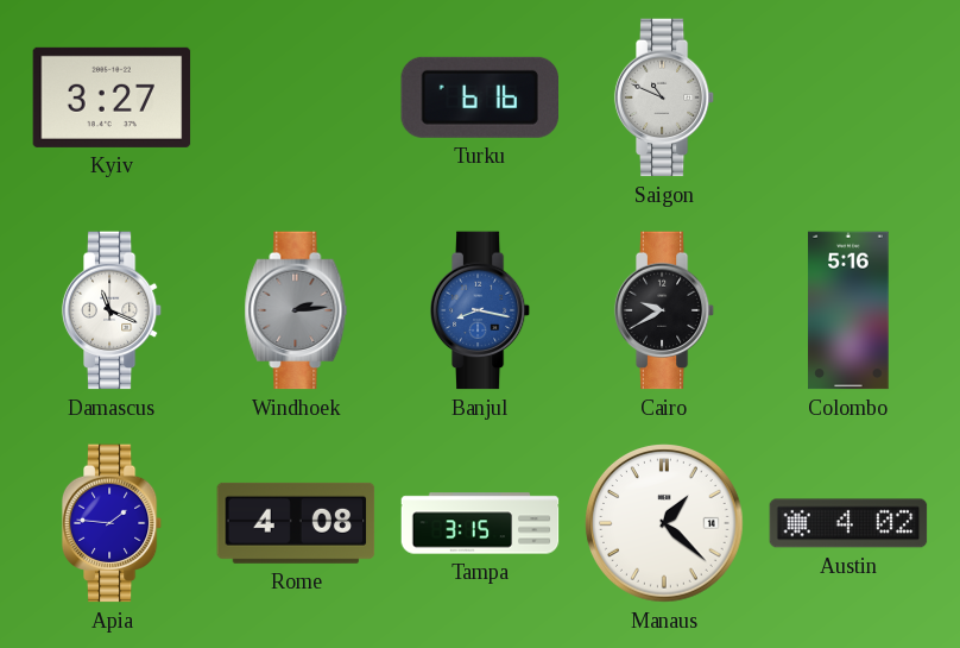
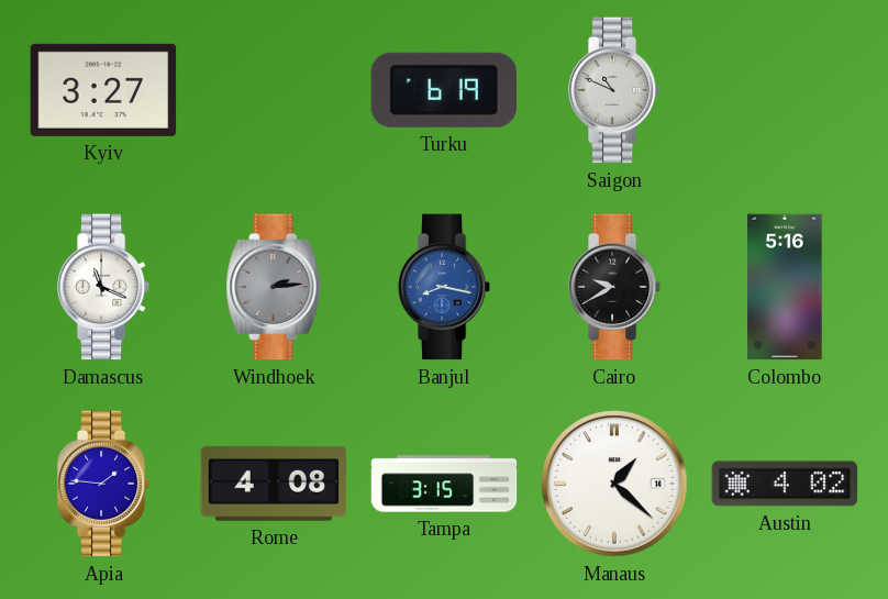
Turku: 6:16 -> 6:19 (443, 90)
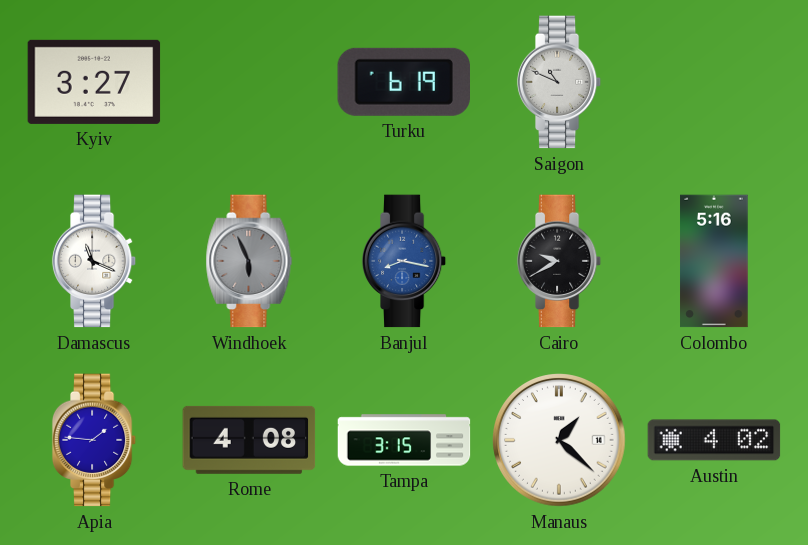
Windhoek: 2:14 -> 5:56 (249, 261)
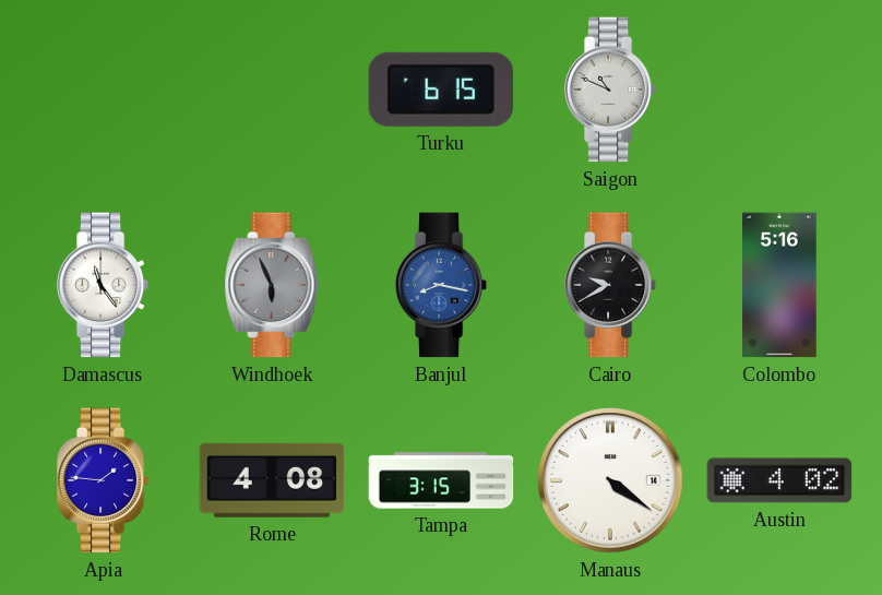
Kyiv: 3:27 -> none (94, 82)
Turku: 6:19 -> 6:15 (440, 90)
Damascus: 11:19 -> 11:24 (103, 285)
Manaus: 1:22 -> 4:21 (610, 480)
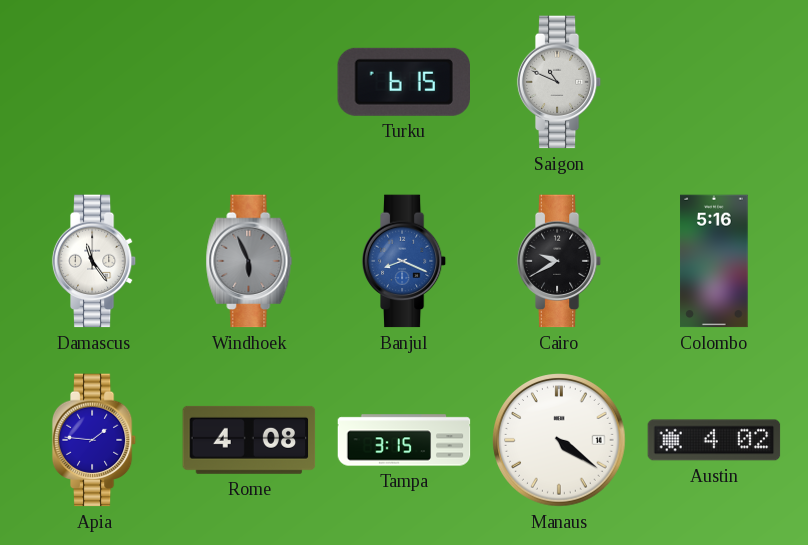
Banjul: 8:17 -> 8:19 (404, 261)
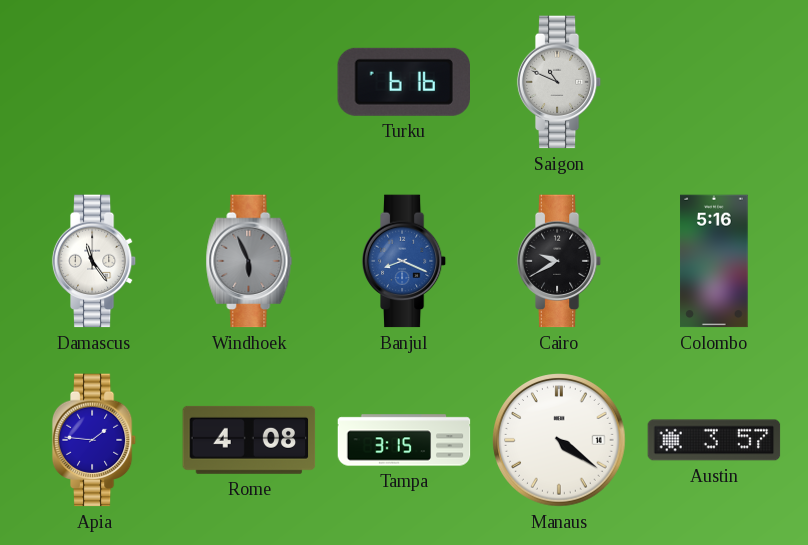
Turku: 6:15 -> 6:16 (403, 82)
Austin: 4:02 -> 3:57 (714, 440)
